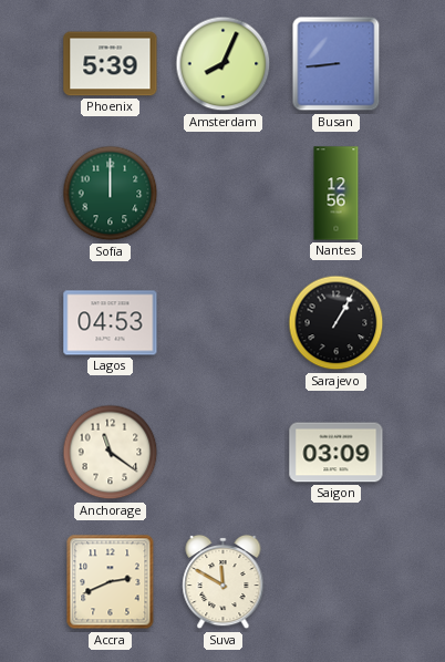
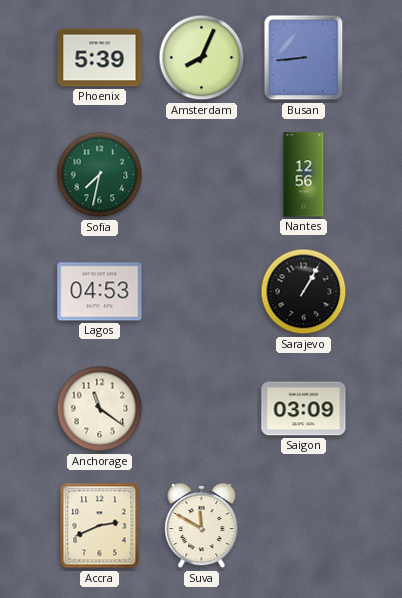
Sofia: 12:00 -> 7:32 (100, 175)
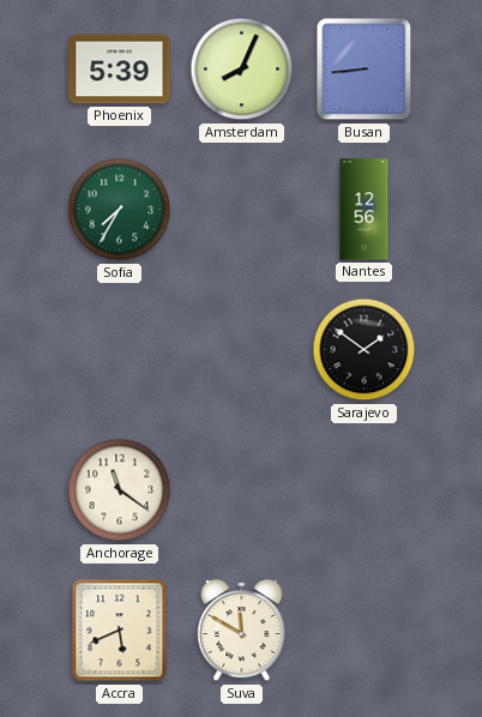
Sofia: 7:32 -> 7:35 (120, 210)
Lagos: 04:53 -> none (100, 292)
Sarajevo: 1:05 -> 1:51 (364, 350)
Saigon: 03:09 -> none (304, 409)
Accra: 2:41 -> 5:41 (120, 631)
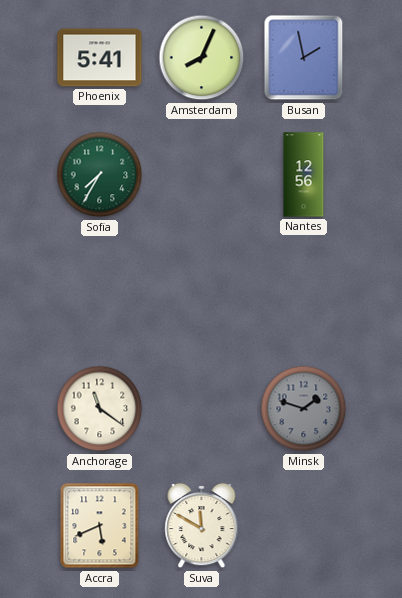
Phoenix: 5:39 -> 5:41 (100, 58)
Busan: 8:44 -> 1:58 (304, 58)
Sarajevo: 1:51 -> none (364, 350)
Minsk: none -> 1:48 (304, 409)
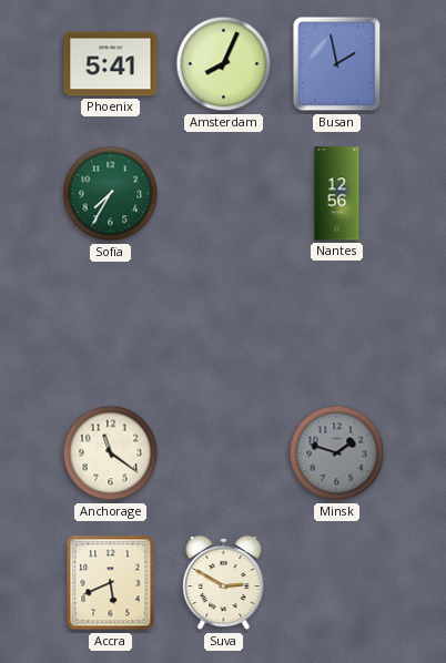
Suva: 11:50 -> 2:50 (224, 583)
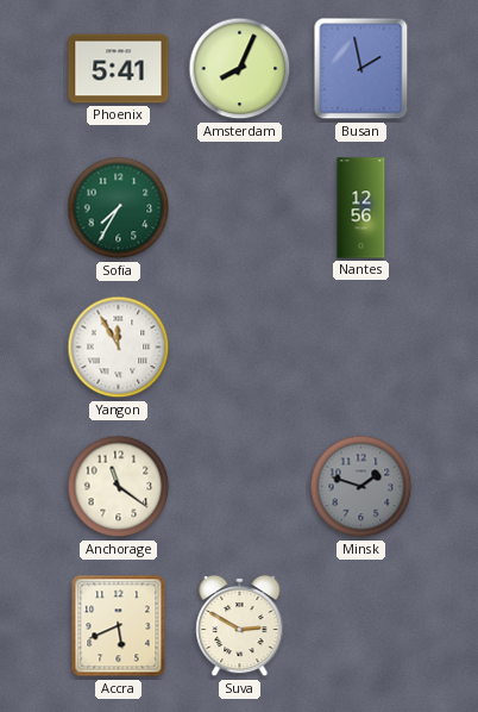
Yangon: none -> 11:55 (119, 348)
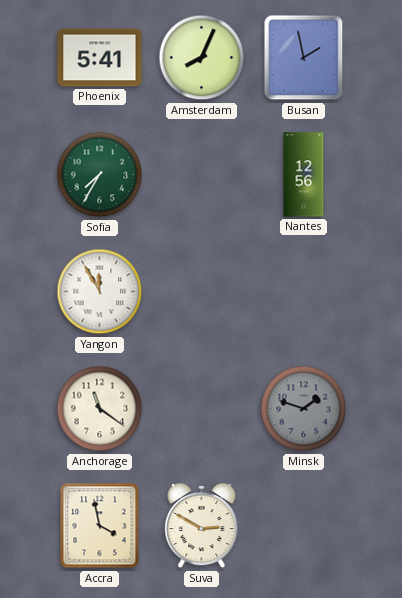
Accra: 5:41 -> 3:58 (100, 526)
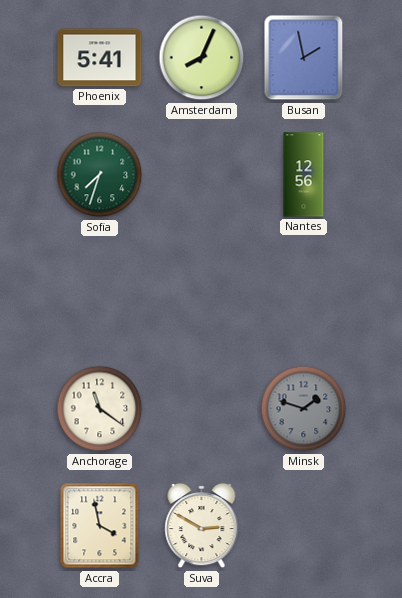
Sofia: 7:35 -> 7:33 (100, 175)
Yangon: 11:55 -> none (100, 292)
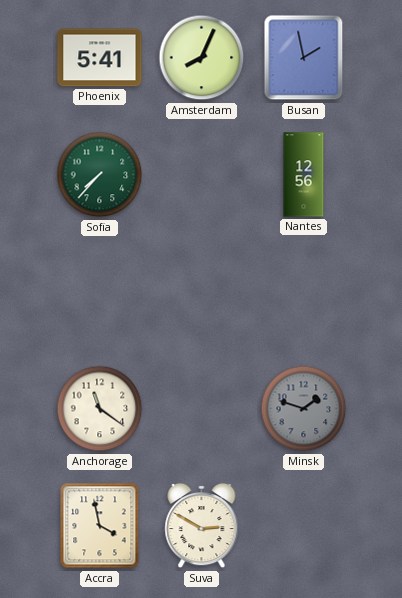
Sofia: 7:33 -> 7:37 (100, 175)
